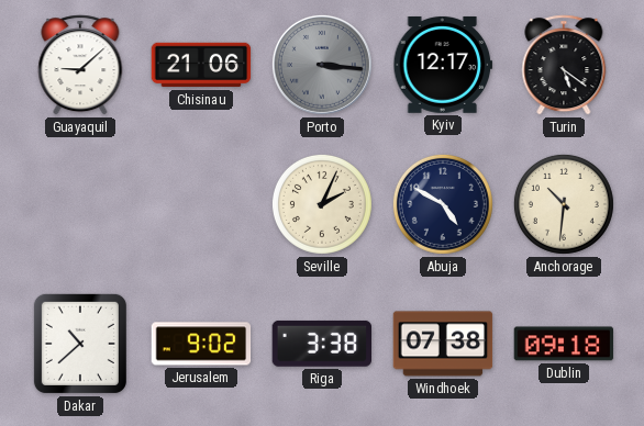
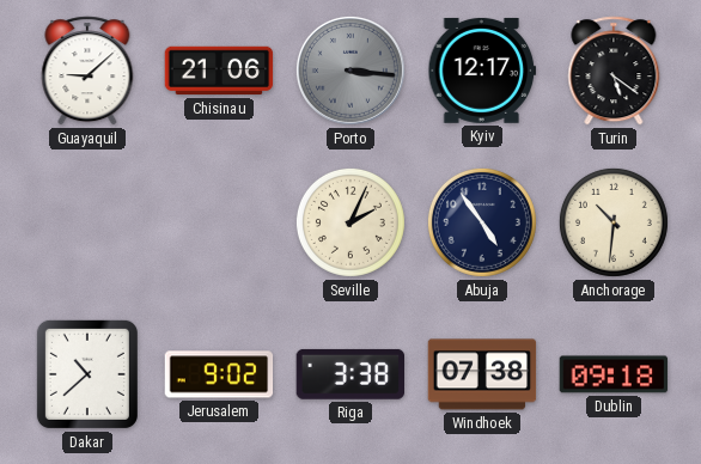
Abuja: 4:50 -> 4:54 (482, 222)
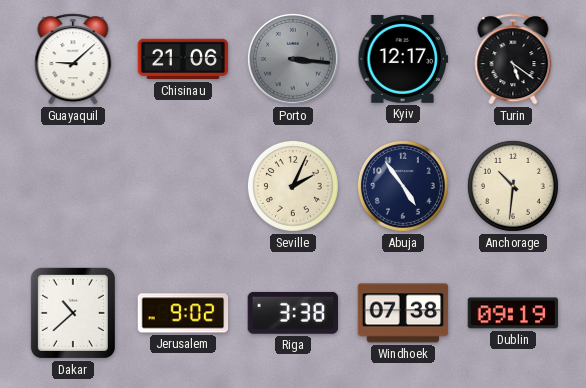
Dublin: 09:18 -> 09:19 (513, 313)
